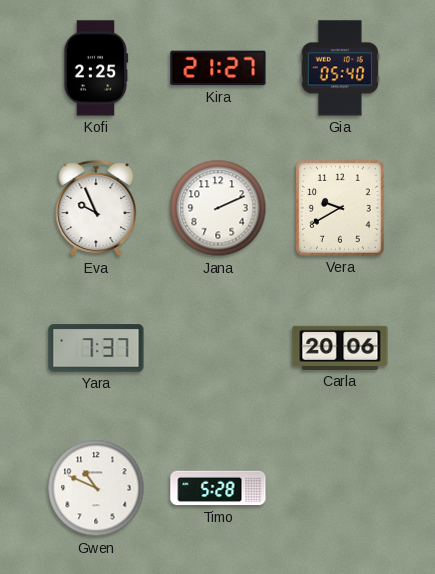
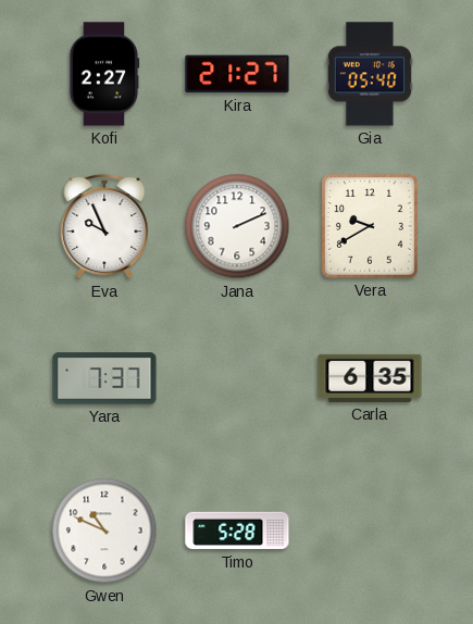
Kofi: 2:25 -> 2:27 (104, 74)
Carla: 20:06 -> 6:35 (370, 378)
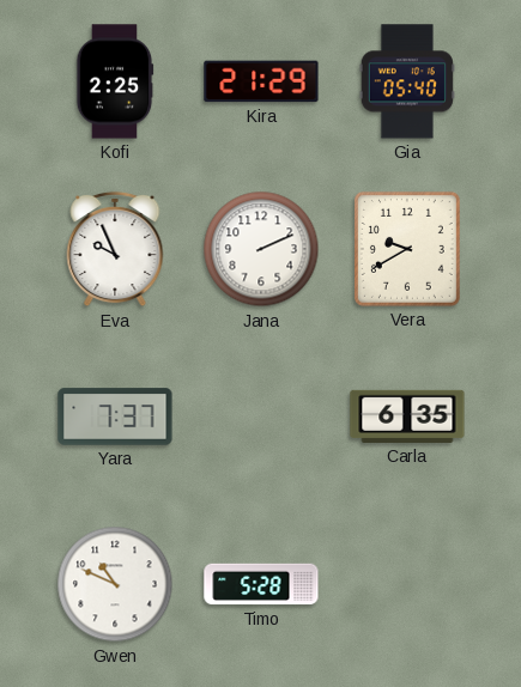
Kofi: 2:27 -> 2:25 (115, 81)
Kira: 21:27 -> 21:29 (261, 81)
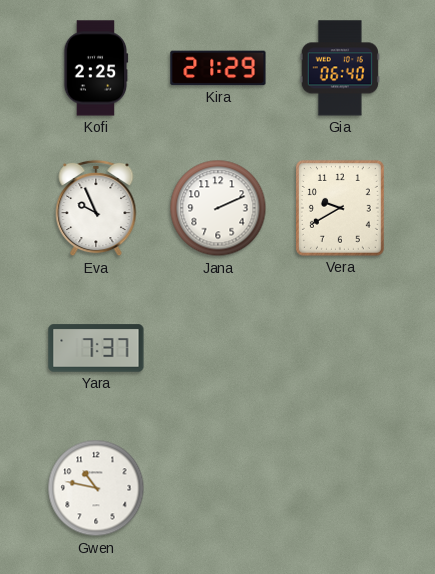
Gia: 05:40 -> 06:40 (340, 68)
Carla: 6:35 -> none (407, 417)
Gwen: 10:49 -> 10:47 (96, 488)
Timo: 5:28 -> none (261, 584)
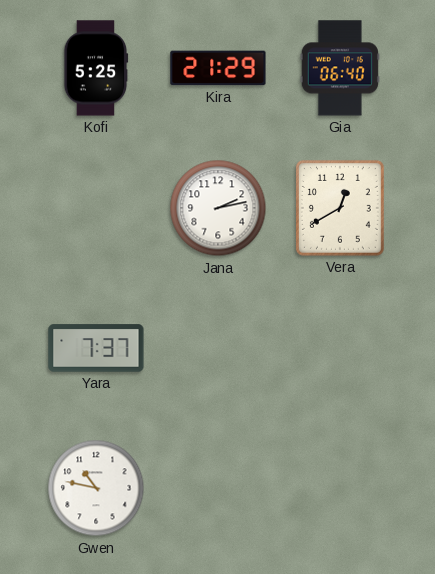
Kofi: 2:25 -> 5:25 (96, 68)
Eva: 9:56 -> none (96, 208)
Jana: 2:11 -> 2:13 (218, 208)
Vera: 9:40 -> 12:40 (340, 208)
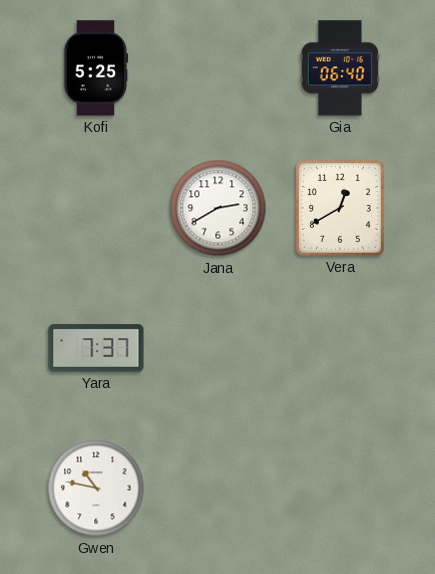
Kira: 21:29 -> none (218, 68)
Jana: 2:13 -> 2:40 (218, 208)
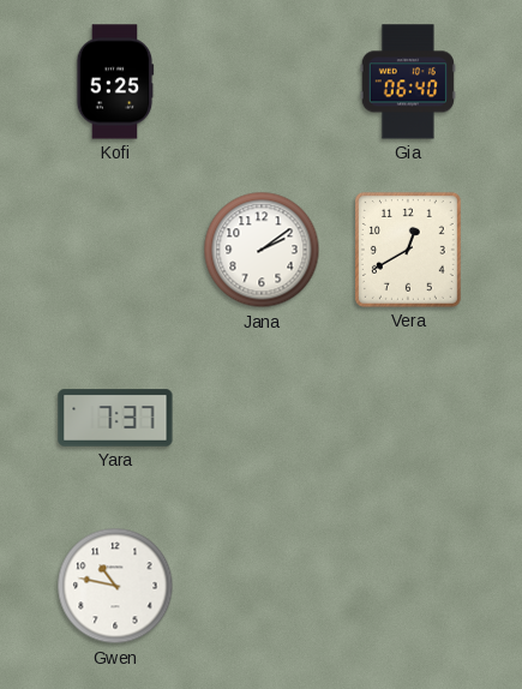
Jana: 2:40 -> 2:09 (262, 250)
